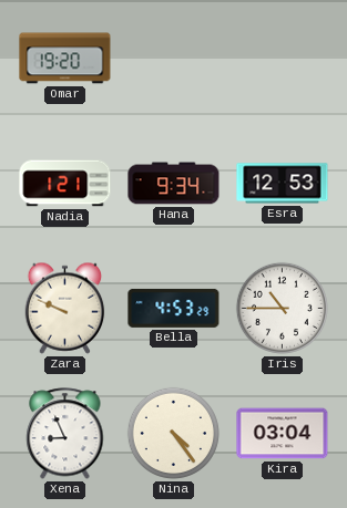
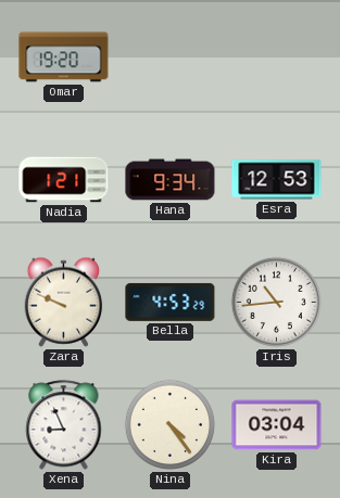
Iris: 10:45 -> 10:44 (276, 302)
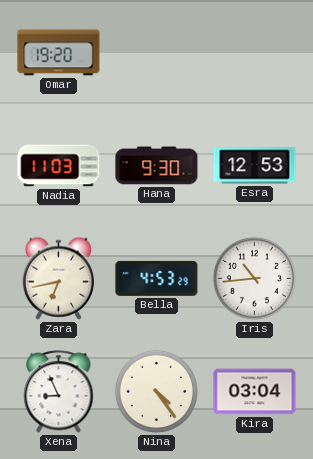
Nadia: 1:21 -> 11:03 (59, 166)
Hana: 9:34 -> 9:30 (157, 166)
Zara: 9:49 -> 6:43 (59, 278)
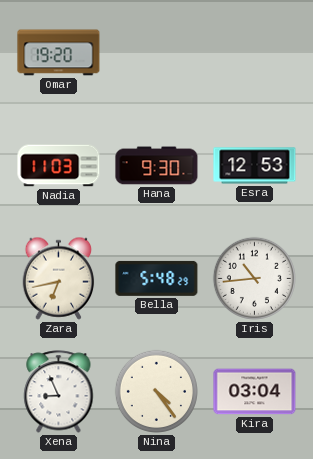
Bella: 4:53 -> 5:48 (157, 278)
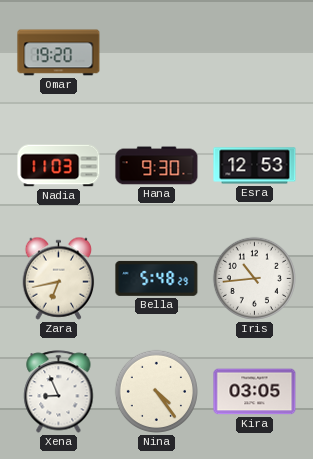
Kira: 03:04 -> 03:05 (255, 392)
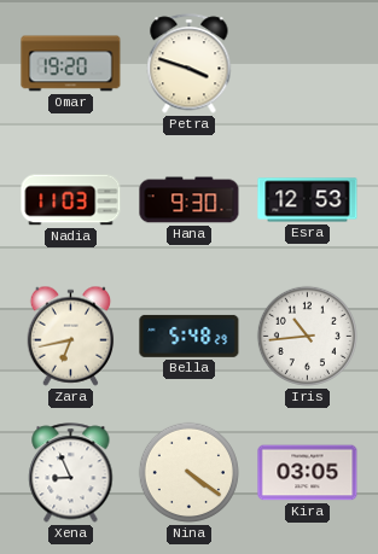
Petra: none -> 3:48 (190, 64)
Nina: 4:24 -> 4:21 (188, 472)
